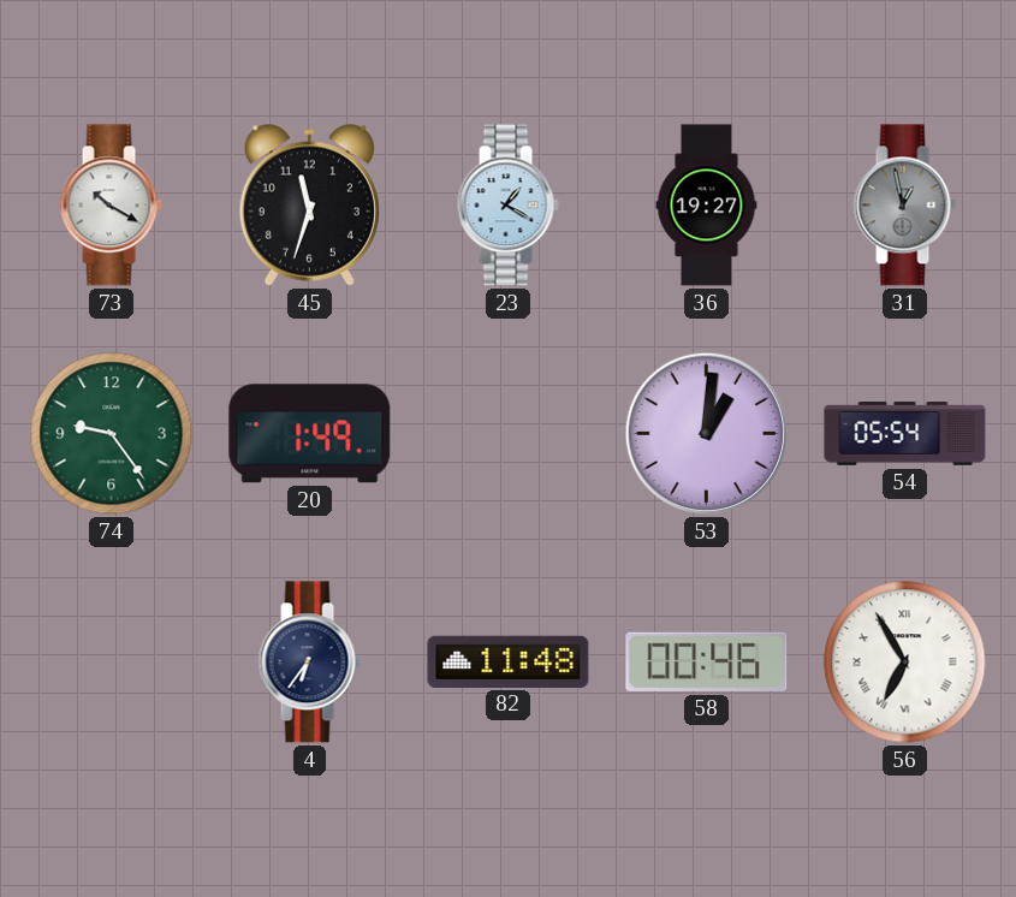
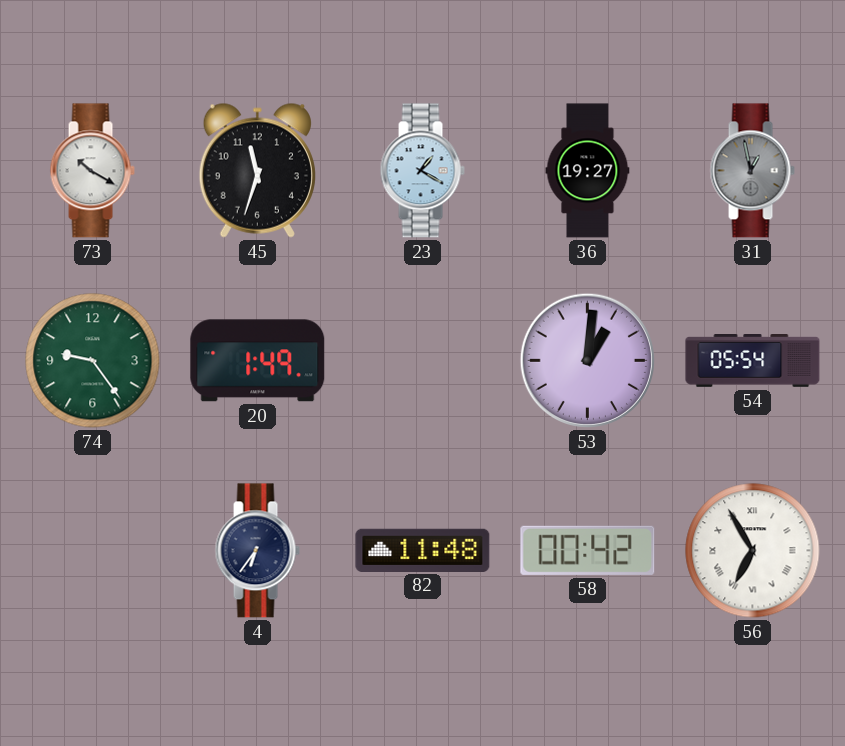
58: 00:46 -> 00:42 (588, 550)
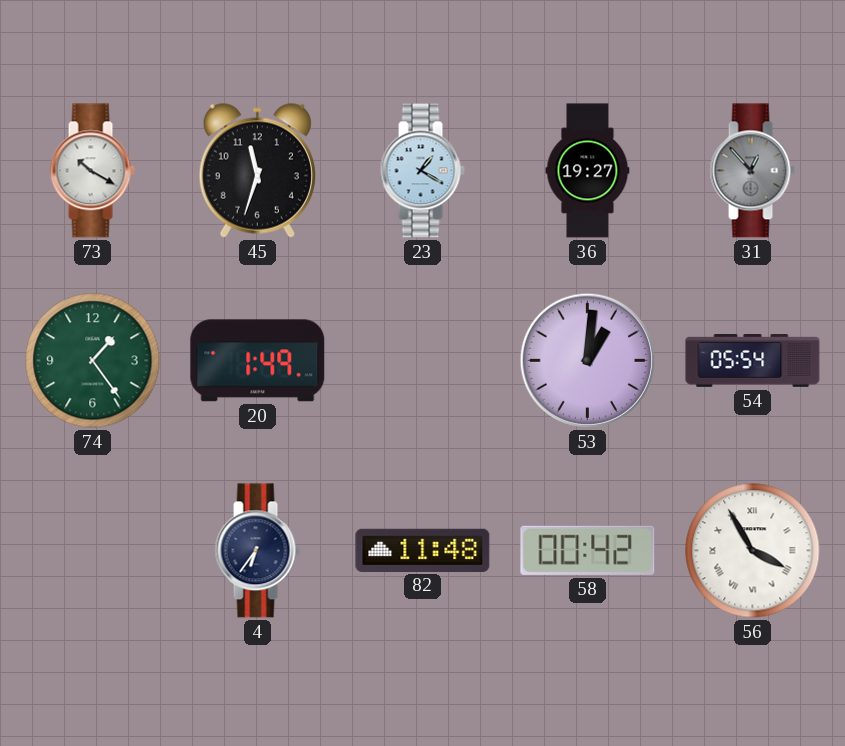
31: 12:58 -> 12:53 (752, 171)
74: 9:24 -> 1:24 (93, 361)
56: 6:55 -> 3:55 (753, 551)
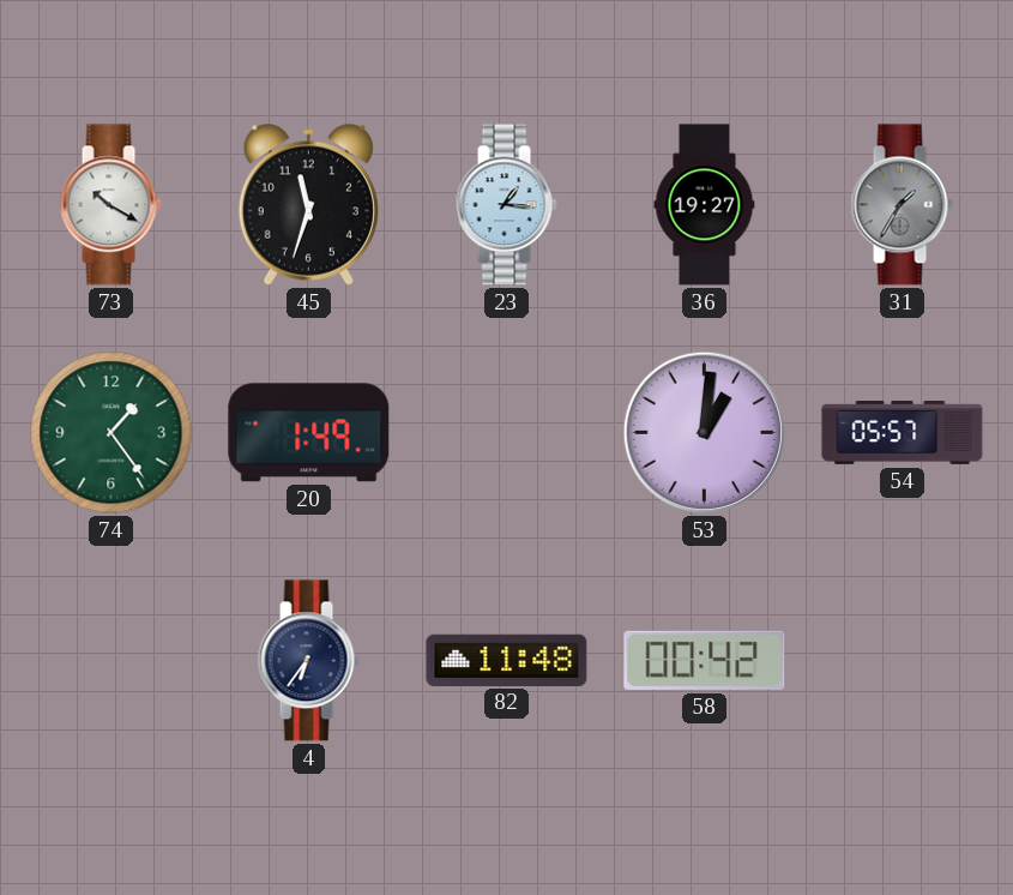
23: 1:20 -> 1:16 (506, 205)
31: 12:53 -> 1:35 (902, 205)
54: 05:54 -> 05:57 (903, 433)
56: 3:55 -> none (753, 551)
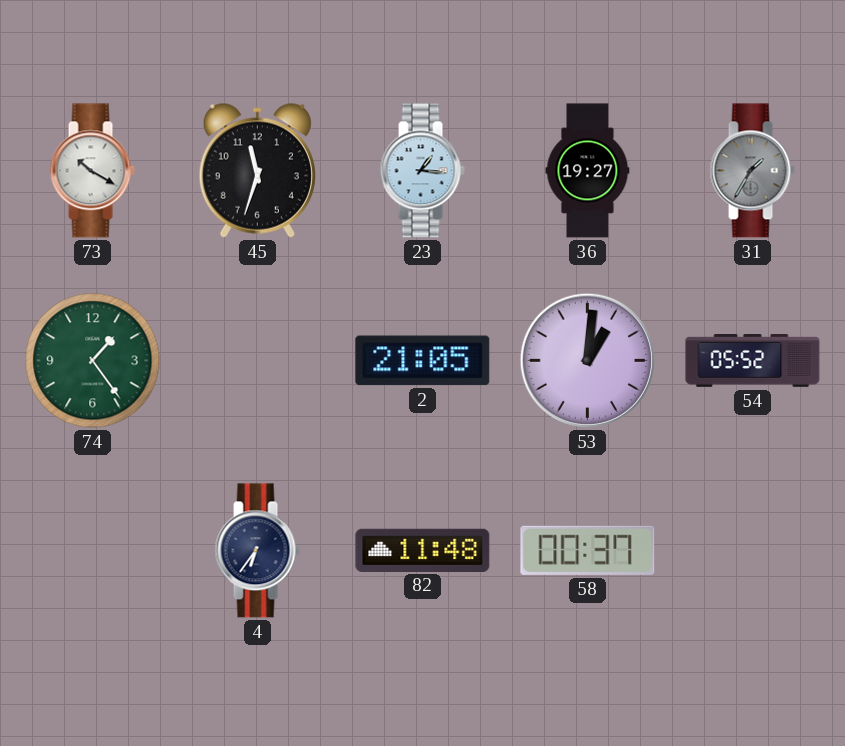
20: 1:49 -> none (309, 433)
2: none -> 21:05 (423, 361)
54: 05:57 -> 05:52 (753, 361)
58: 00:42 -> 00:37 (588, 550)
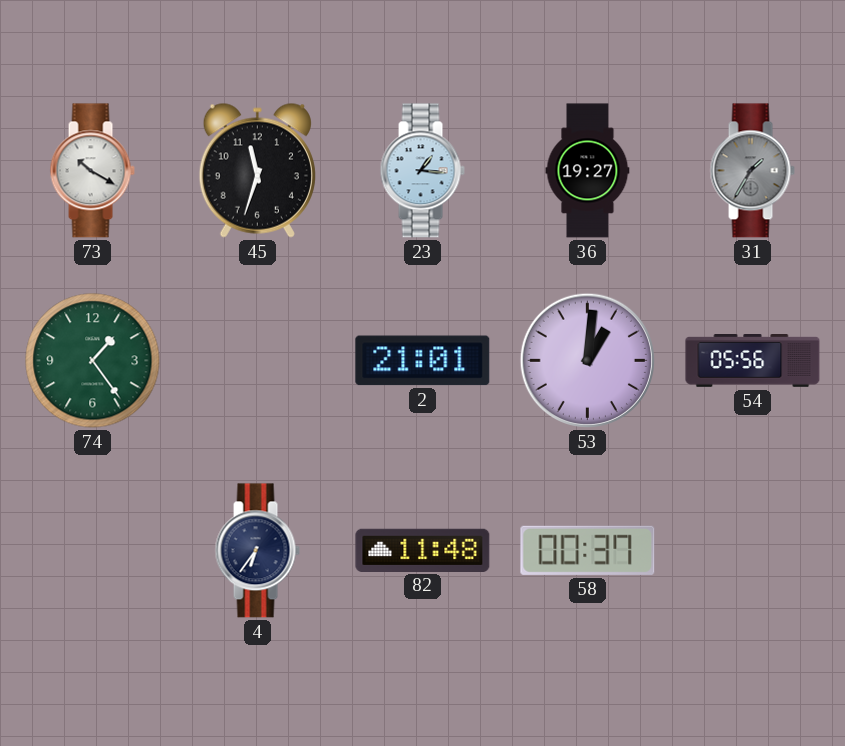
2: 21:05 -> 21:01 (423, 361)
54: 05:52 -> 05:56 (753, 361)
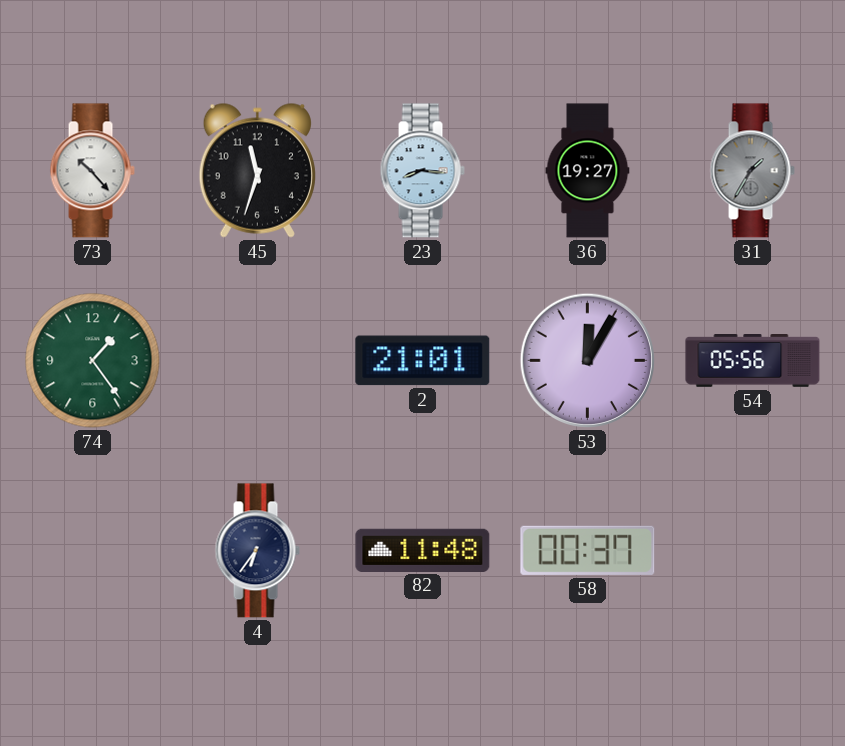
73: 10:20 -> 10:23 (92, 171)
23: 1:16 -> 8:16 (422, 171)
53: 1:01 -> 12:05 (587, 360)
